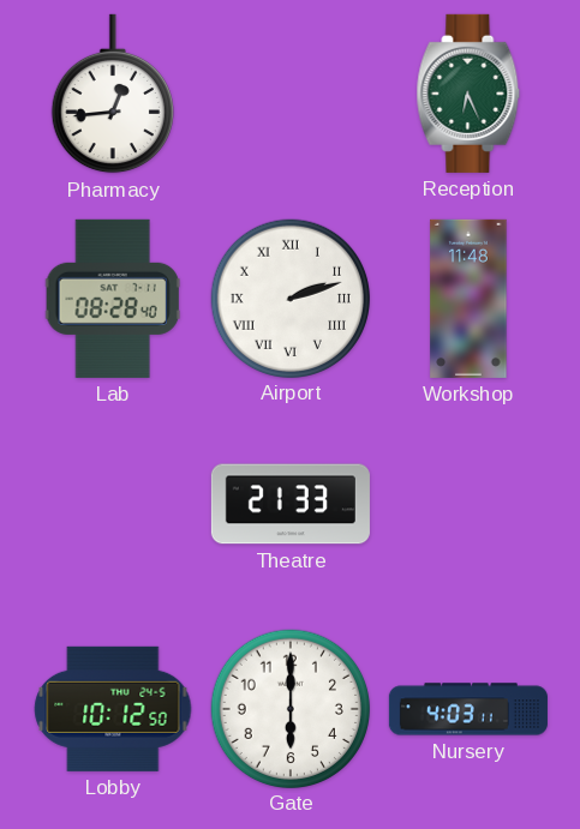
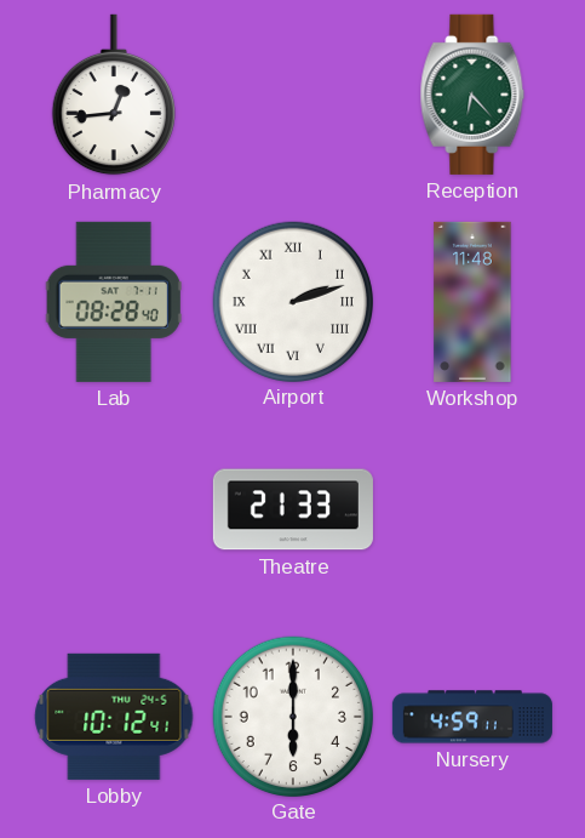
Reception: 6:26 -> 6:23 (472, 95)
Lobby: 10:12:50 -> 10:12:41 (114, 717)
Nursery: 4:03 -> 4:59 (472, 717)
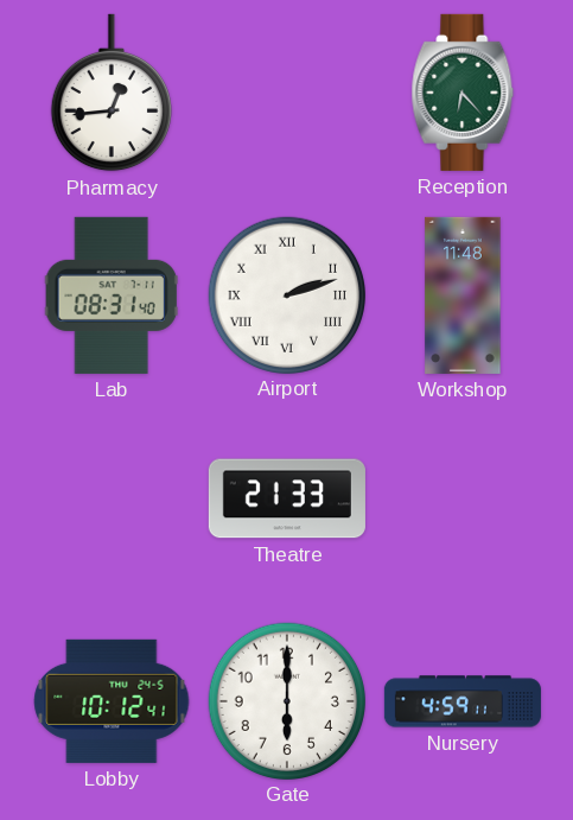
Lab: 08:28 -> 08:31 (112, 295)
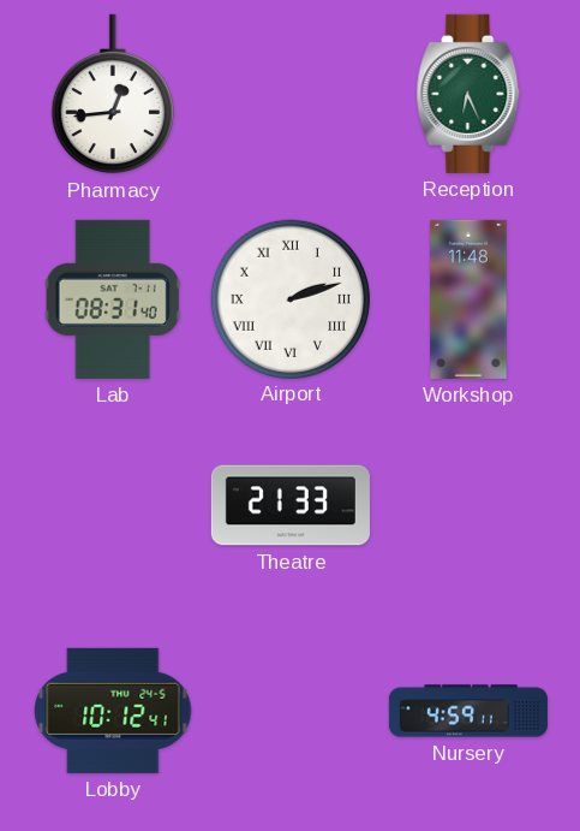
Reception: 6:23 -> 6:26 (468, 94)
Gate: 6:00 -> none (286, 700)
